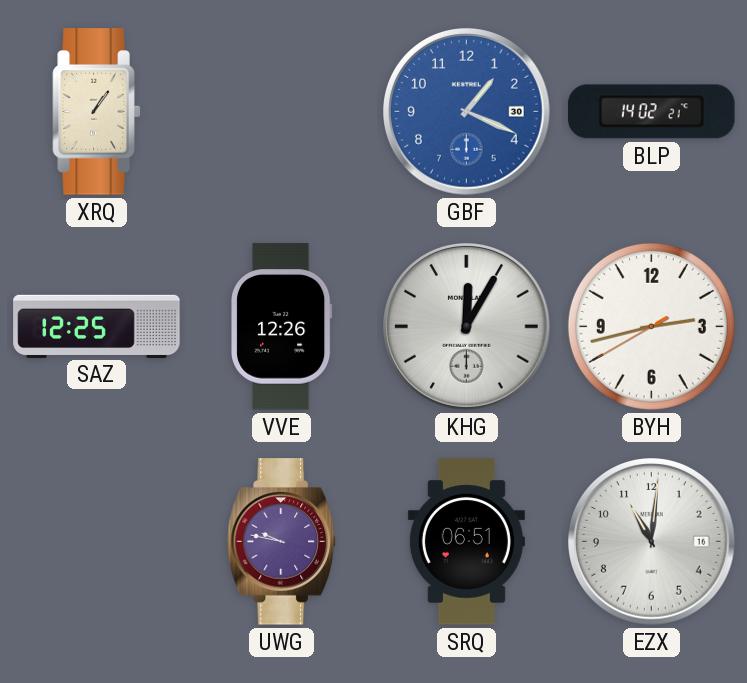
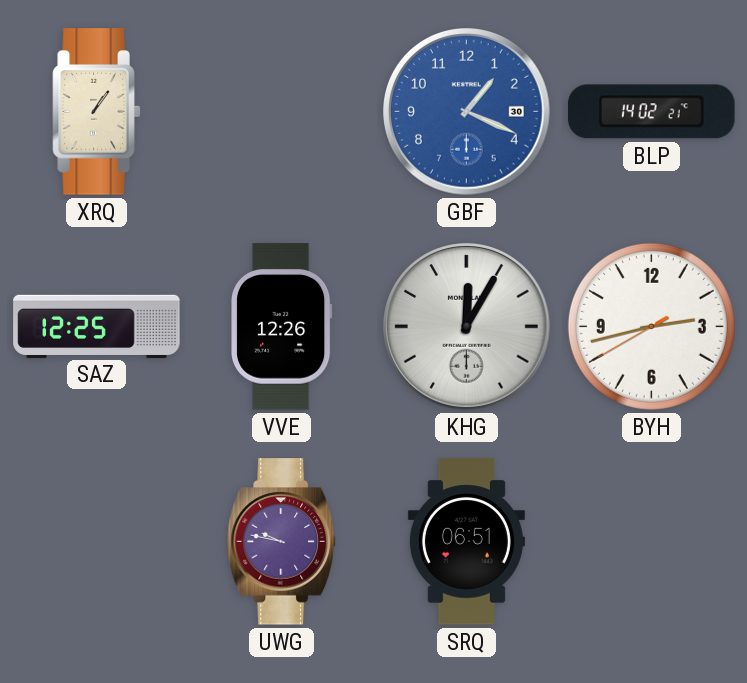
EZX: 11:01 -> none (652, 542)
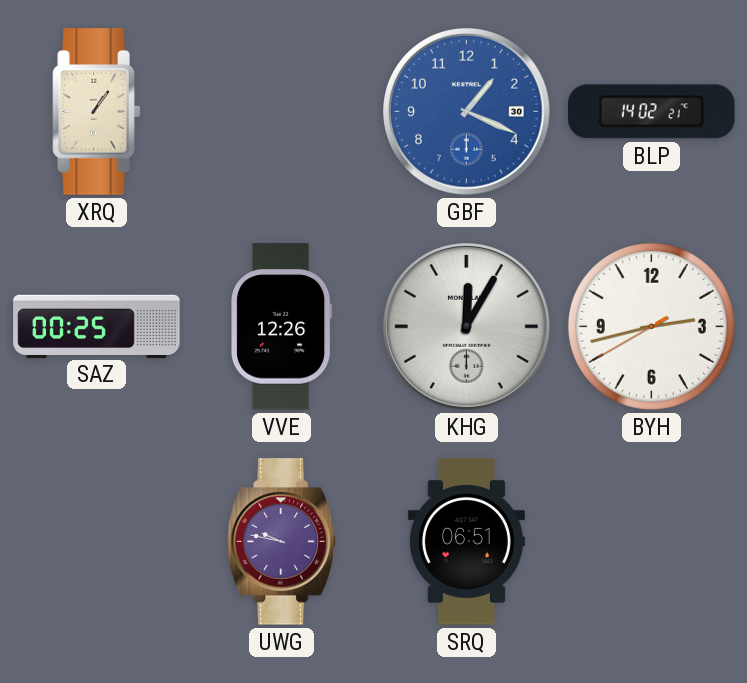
SAZ: 12:25 -> 00:25 (97, 326)
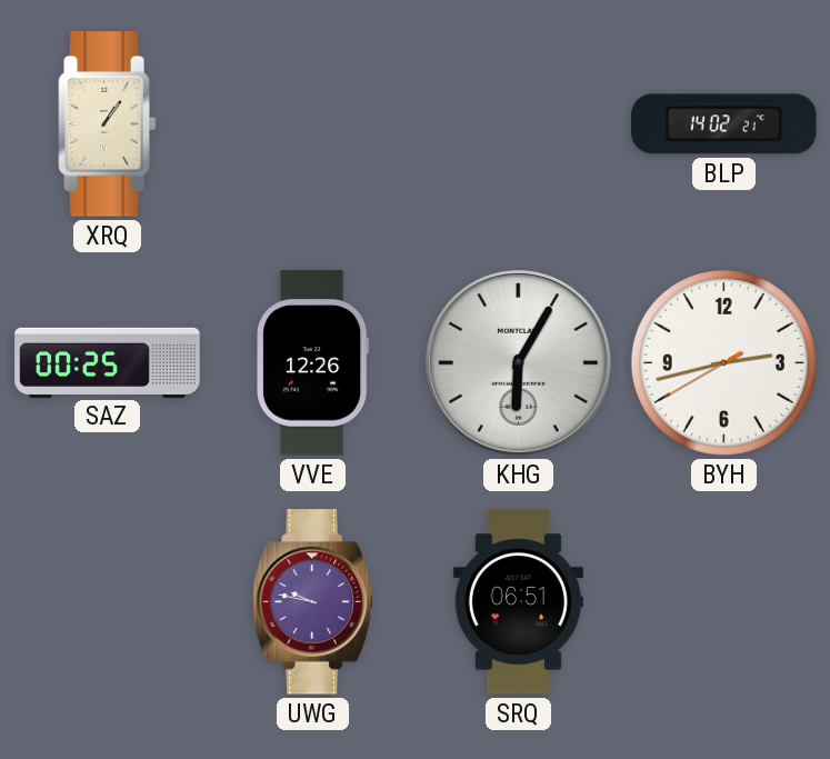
GBF: 1:19 -> none (467, 112)
KHG: 12:05 -> 6:05 (519, 363)
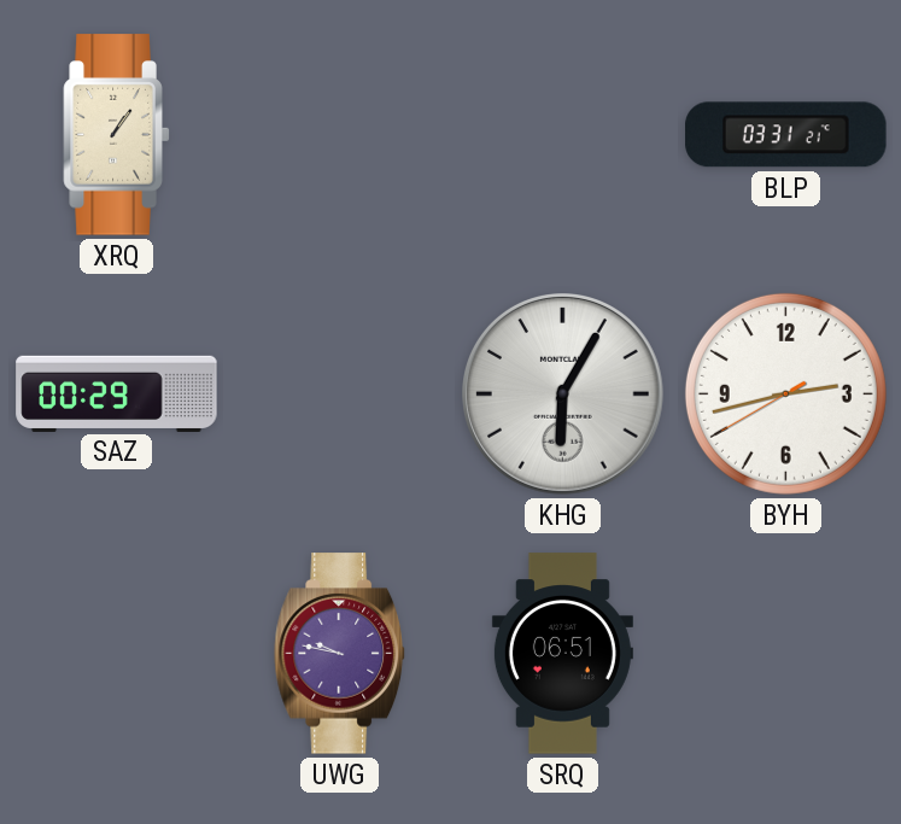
BLP: 14:02 -> 03:31 (786, 135)
SAZ: 00:25 -> 00:29 (117, 393)
VVE: 12:26 -> none (313, 363)
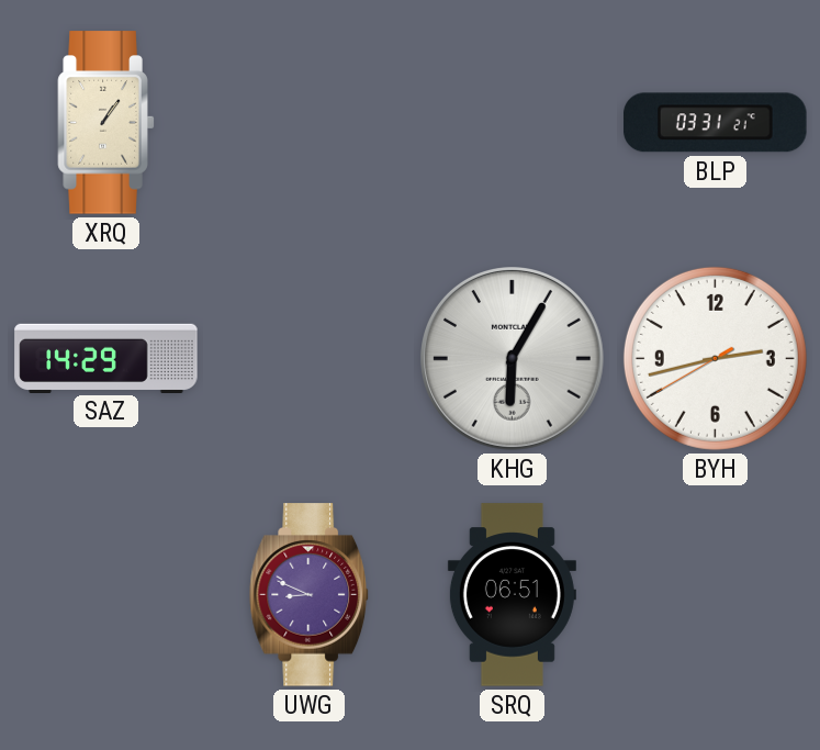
SAZ: 00:29 -> 14:29 (106, 358)
UWG: 9:47 -> 8:49 (310, 595)
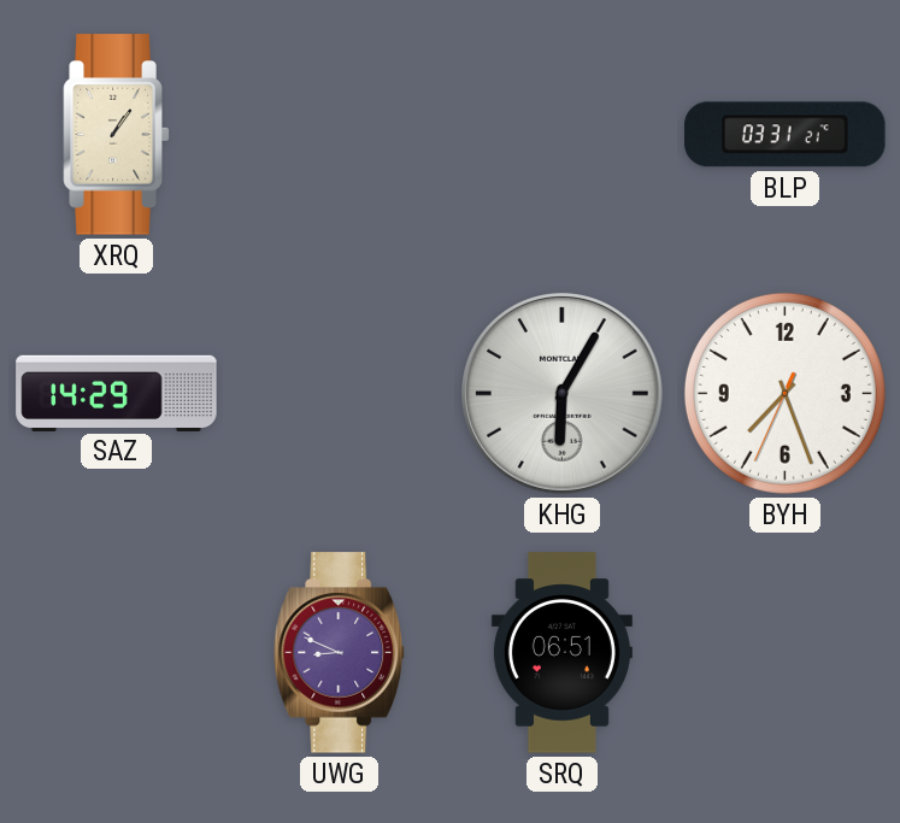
BYH: 2:42 -> 7:26 (784, 393)
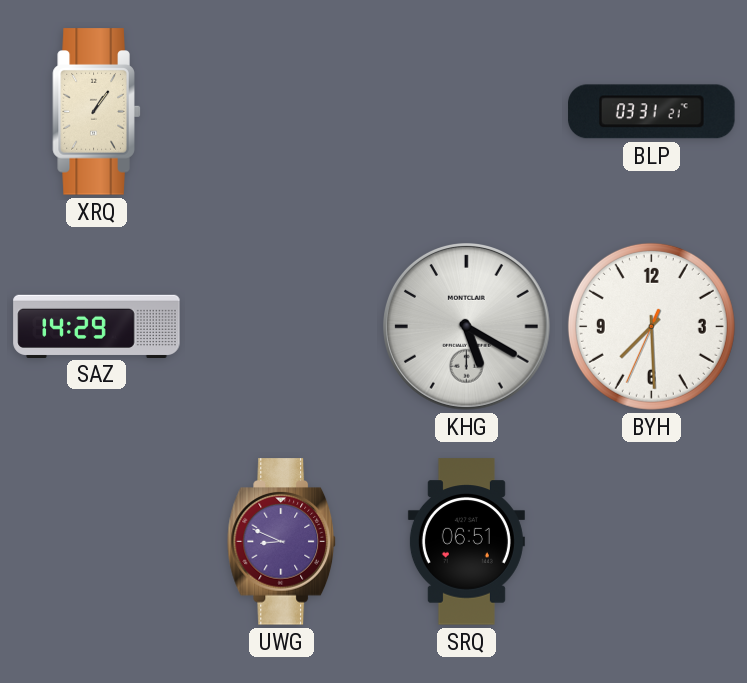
KHG: 6:05 -> 5:20 (467, 327)
BYH: 7:26 -> 7:29 (651, 326)
